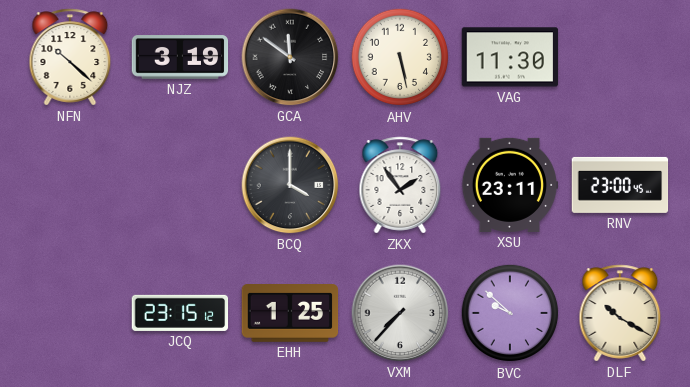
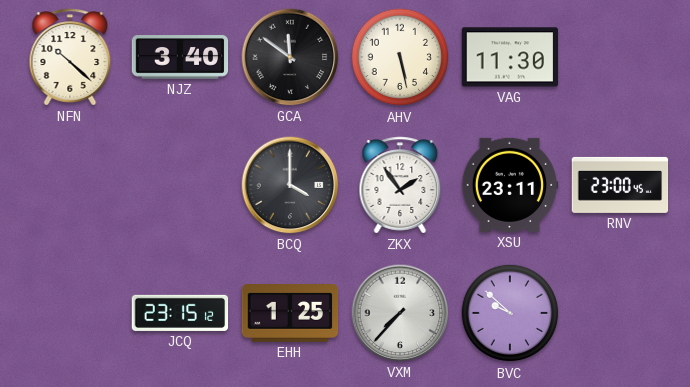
NJZ: 3:19 -> 3:40 (180, 57)
DLF: 10:20 -> none (620, 313)
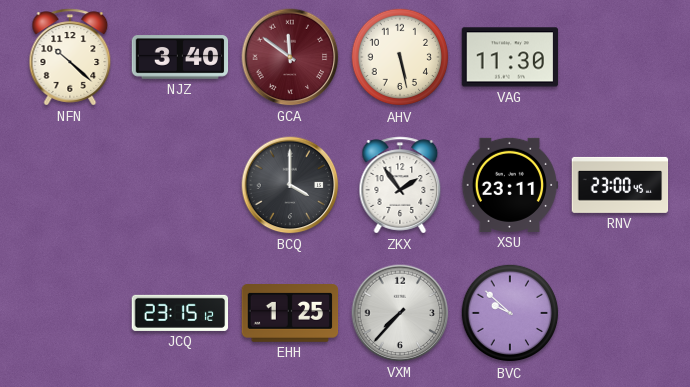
GCA dial: black -> burgundy (290, 57)
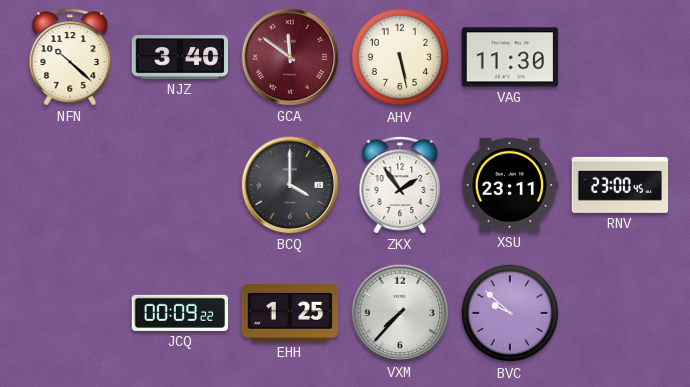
JCQ: 23:15 -> 00:09 (180, 313)
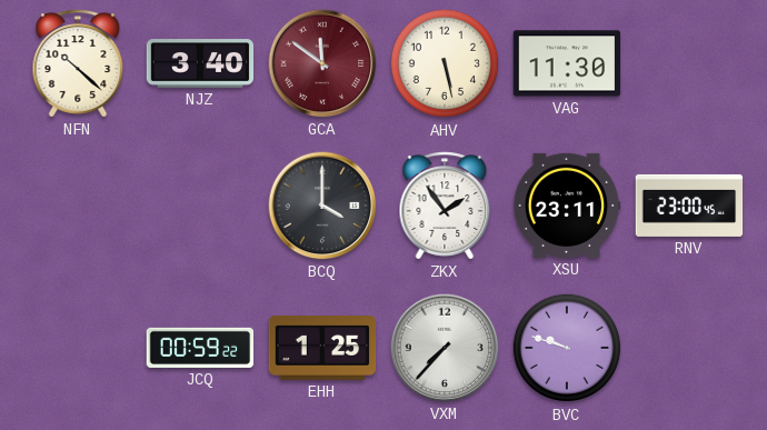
JCQ: 00:09 -> 00:59 (200, 348)
BVC: 9:52 -> 9:48 (567, 348)
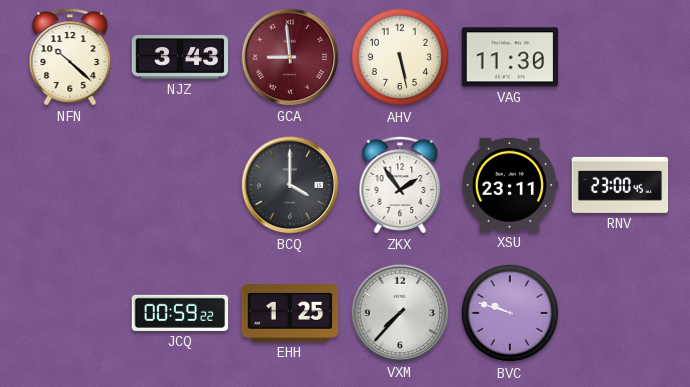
NJZ: 3:40 -> 3:43 (180, 57)
GCA: 11:51 -> 8:59 (290, 57)
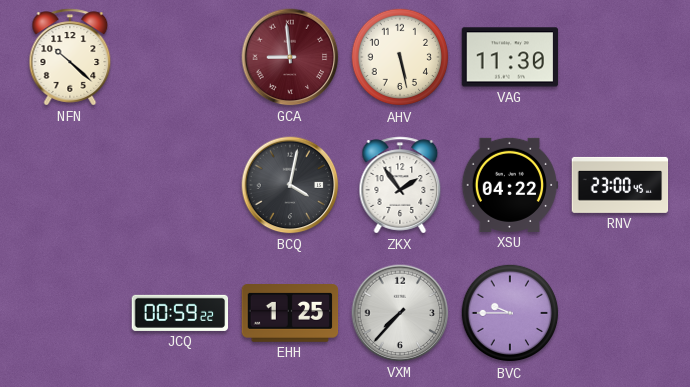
NJZ: 3:43 -> none (180, 57)
BCQ: 4:00 -> 4:02 (290, 185)
XSU: 23:11 -> 04:22 (510, 185)
BVC: 9:48 -> 9:45 (510, 313)
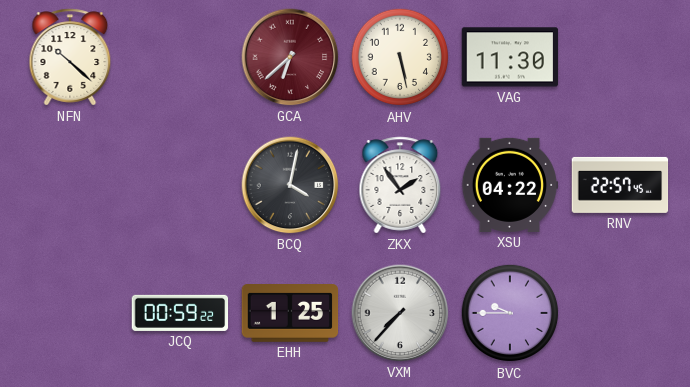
GCA: 8:59 -> 6:38 (290, 57)
RNV: 23:00 -> 22:57 (620, 185)
